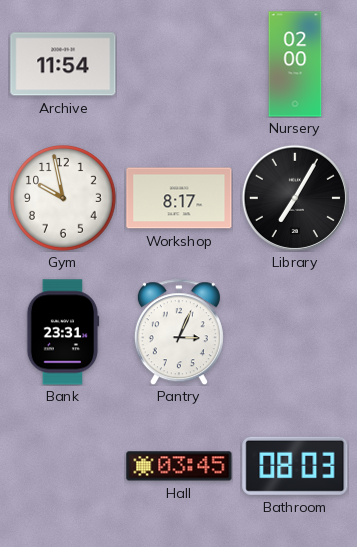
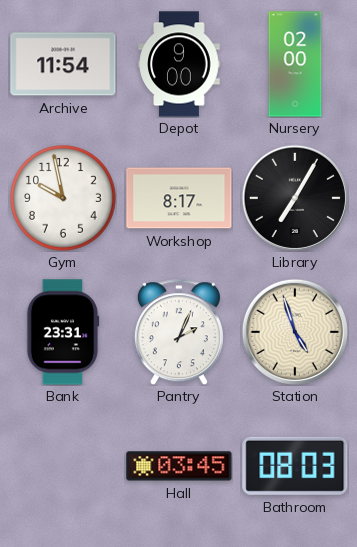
Depot: none -> 9:00 (179, 64)
Pantry: 3:04 -> 2:04 (179, 332)
Station: none -> 4:57 (295, 332)
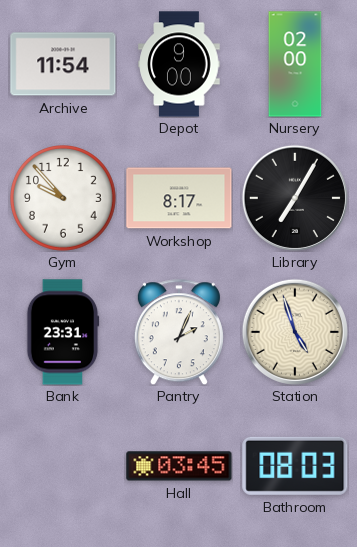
Gym: 9:58 -> 9:53 (64, 199)
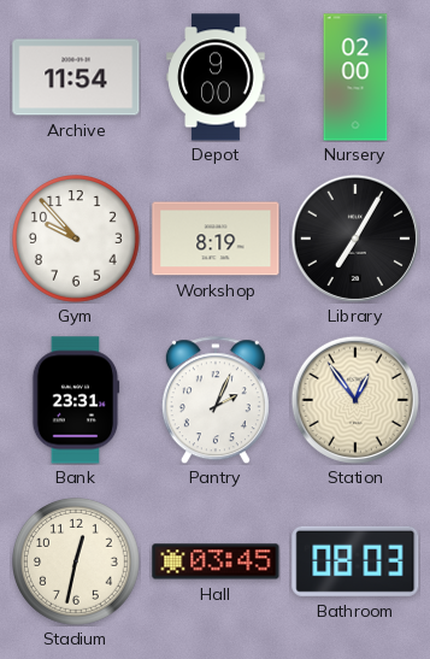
Workshop: 8:17 -> 8:19 (216, 239)
Station: 4:57 -> 12:54 (355, 400)
Stadium: none -> 12:32 (77, 563)
